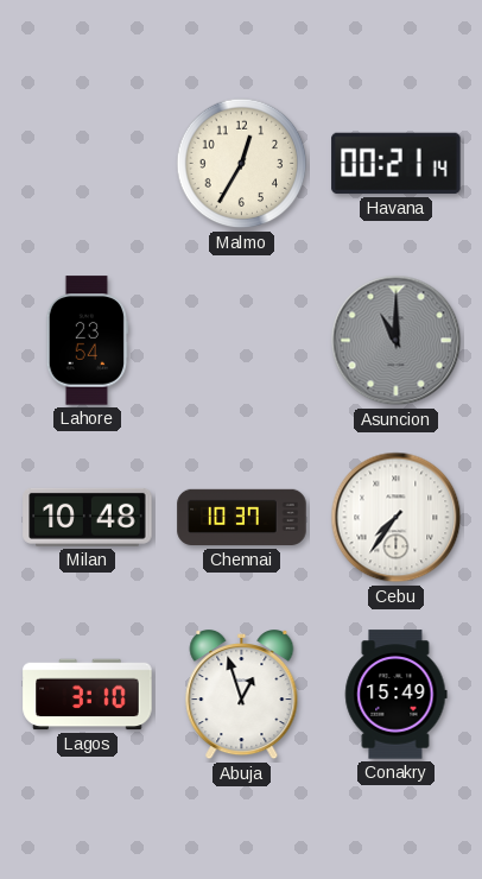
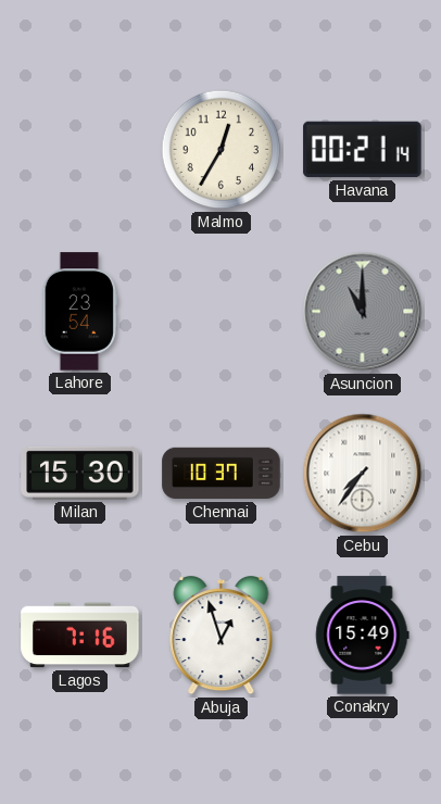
Milan: 10:48 -> 15:30 (80, 473)
Lagos: 3:10 -> 7:16 (80, 636)
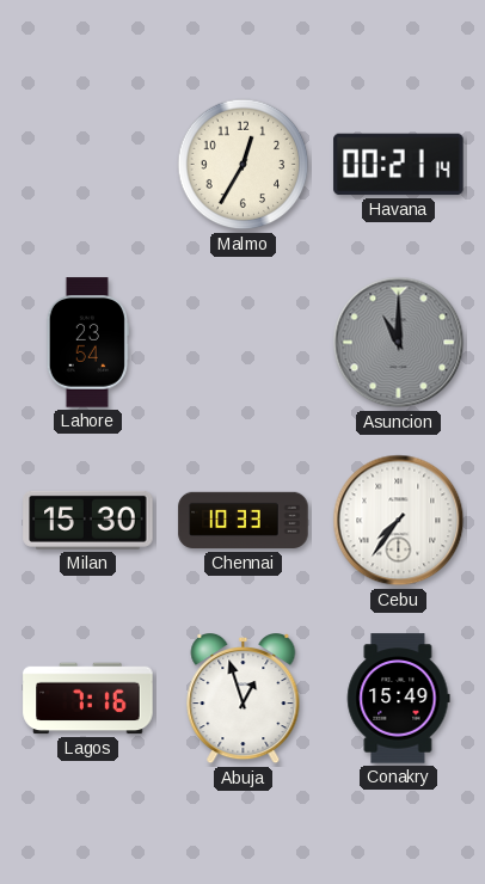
Chennai: 10:37 -> 10:33 (244, 521)
